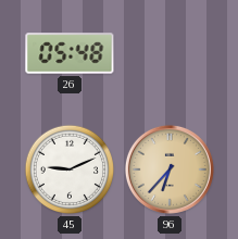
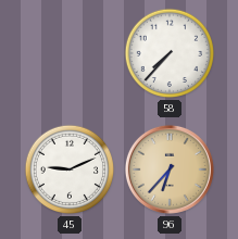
26: 05:48 -> none (70, 53)
58: none -> 7:37 (170, 53)
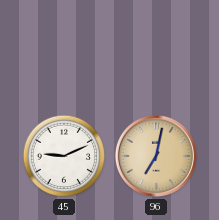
58: 7:37 -> none (170, 53)
96: 6:37 -> 7:02 (156, 156)
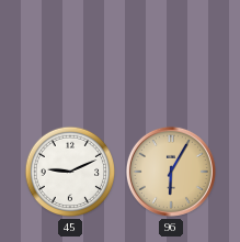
96: 7:02 -> 6:05 (171, 172)
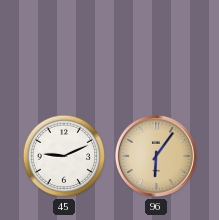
96: 6:05 -> 6:06 (156, 156)
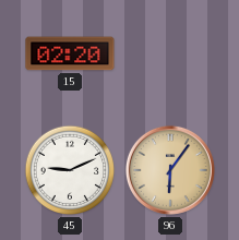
15: none -> 02:20 (70, 53)
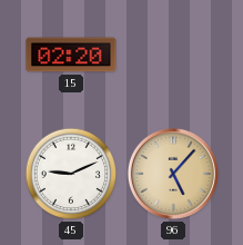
96: 6:06 -> 5:07 (173, 174)
